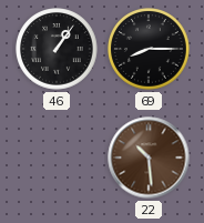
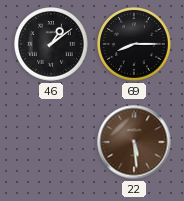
46: 1:06 -> 1:09 (51, 44)
22: 10:29 -> 5:29 (134, 142)
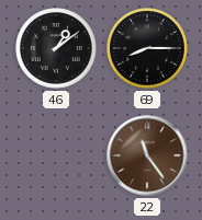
22: 5:29 -> 11:24 (147, 155)
